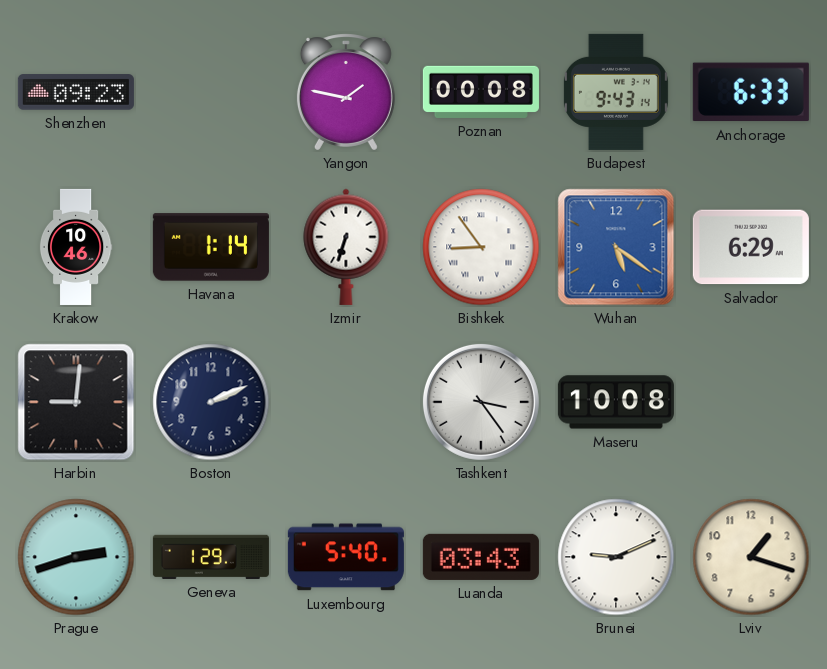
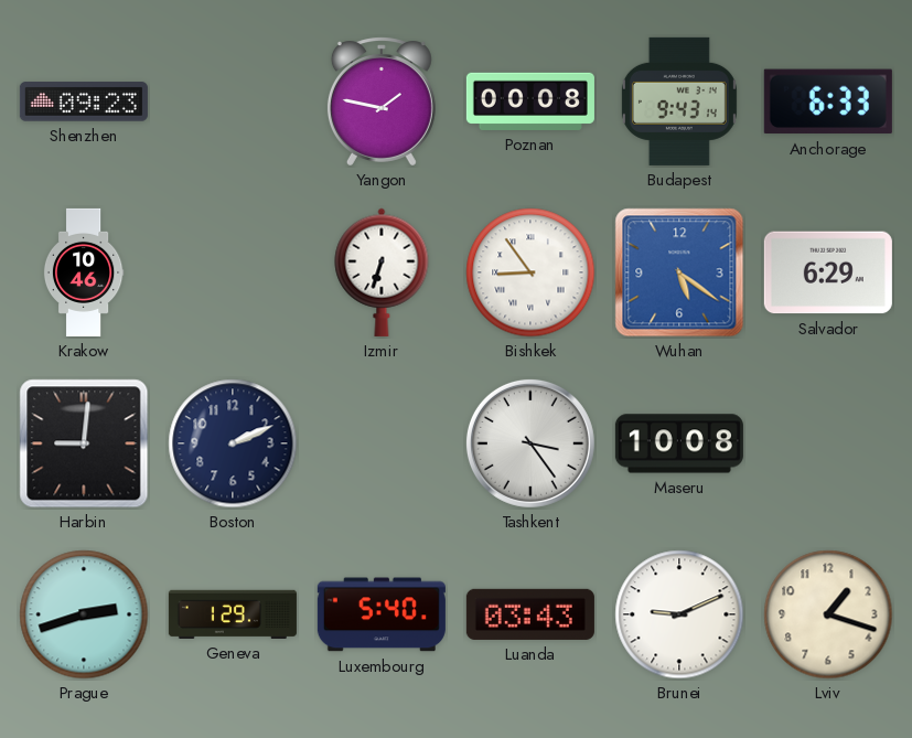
Havana: 1:14 -> none (211, 247)
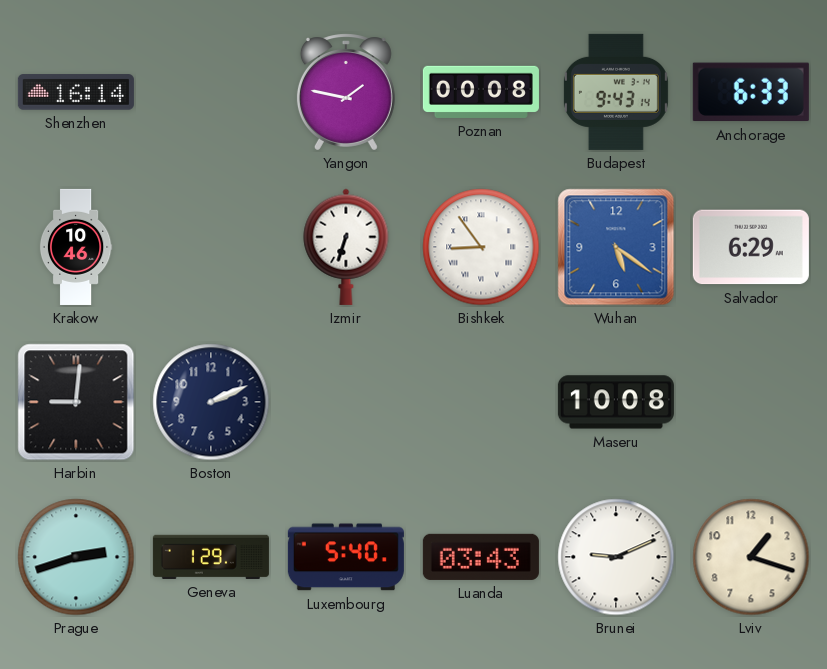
Shenzhen: 09:23 -> 16:14 (76, 92)
Tashkent: 3:24 -> none (530, 443)
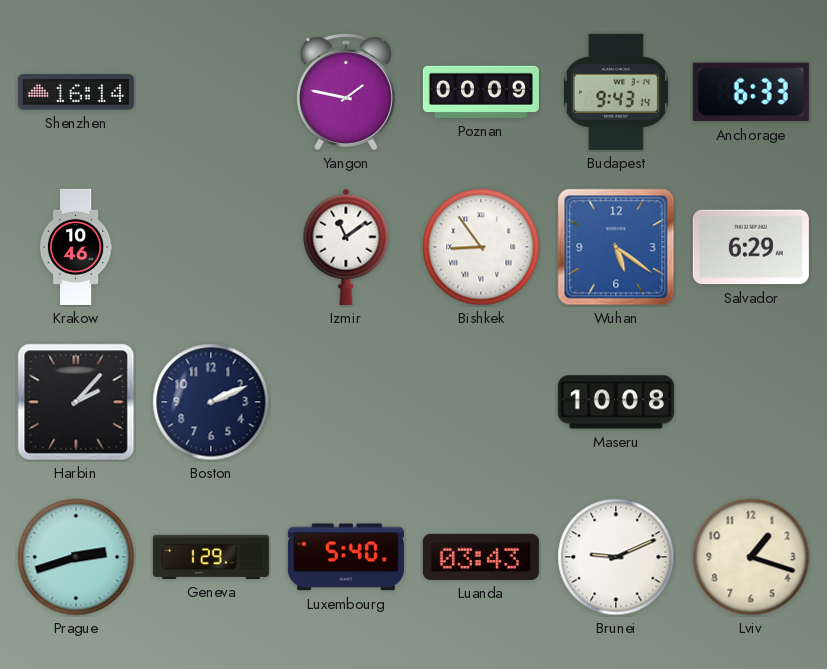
Poznan: 00:08 -> 00:09 (481, 92)
Izmir: 6:33 -> 11:09 (346, 247)
Harbin: 9:01 -> 2:07 (76, 402)
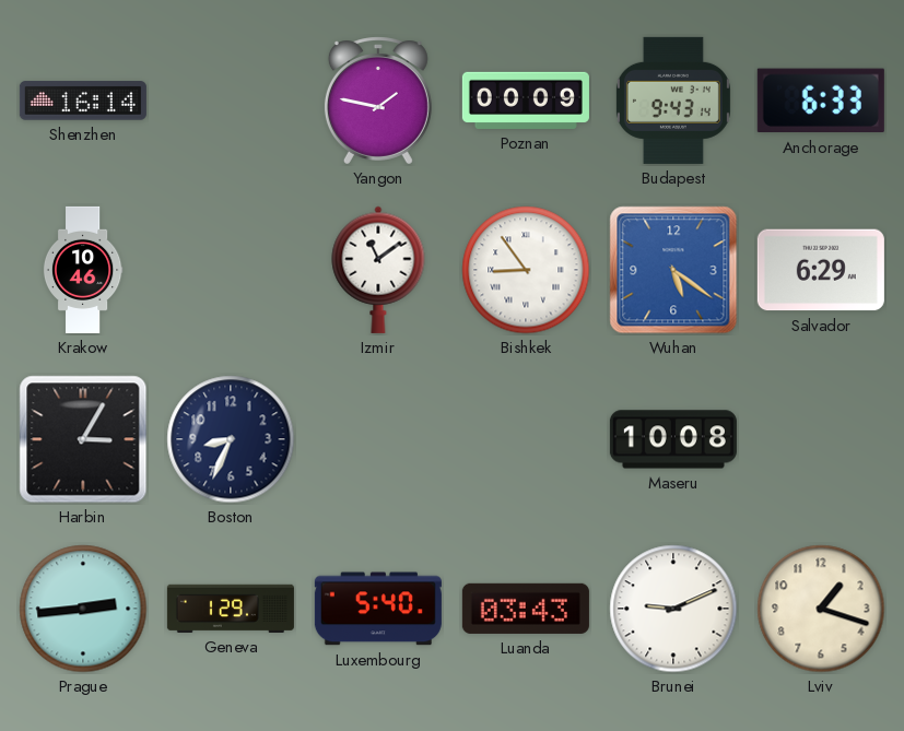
Harbin: 2:07 -> 3:05 (83, 439)
Boston: 2:11 -> 8:34 (231, 439)
Prague: 2:42 -> 2:44 (83, 609)
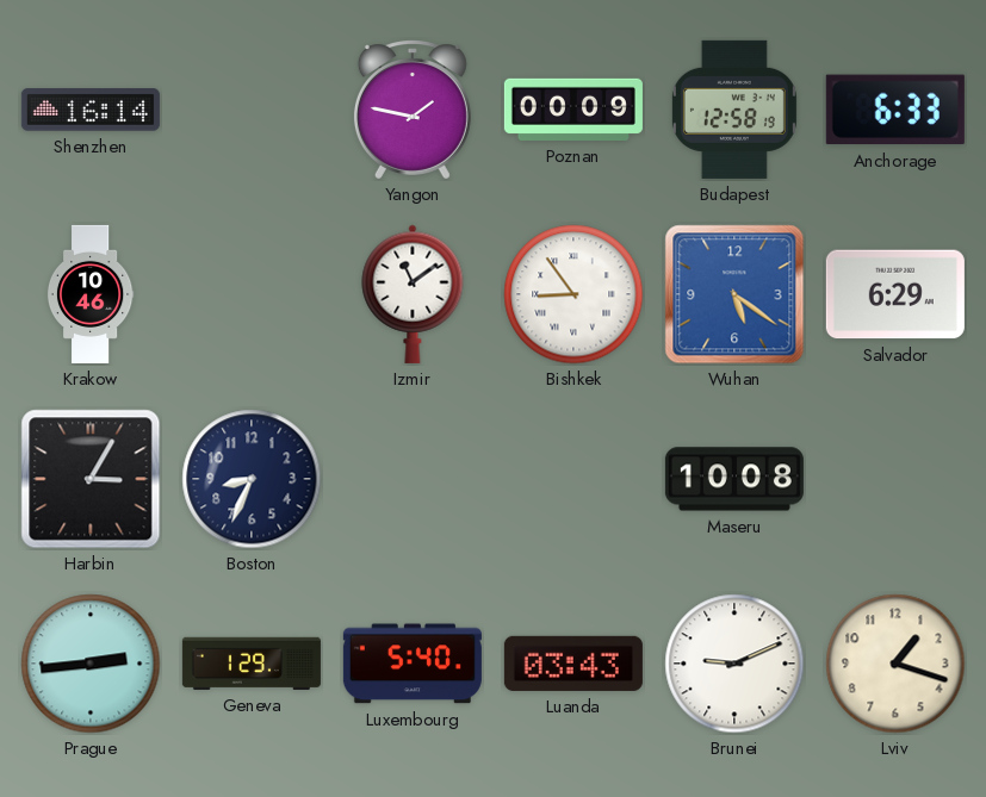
Budapest: 9:43 -> 12:58 (734, 110)
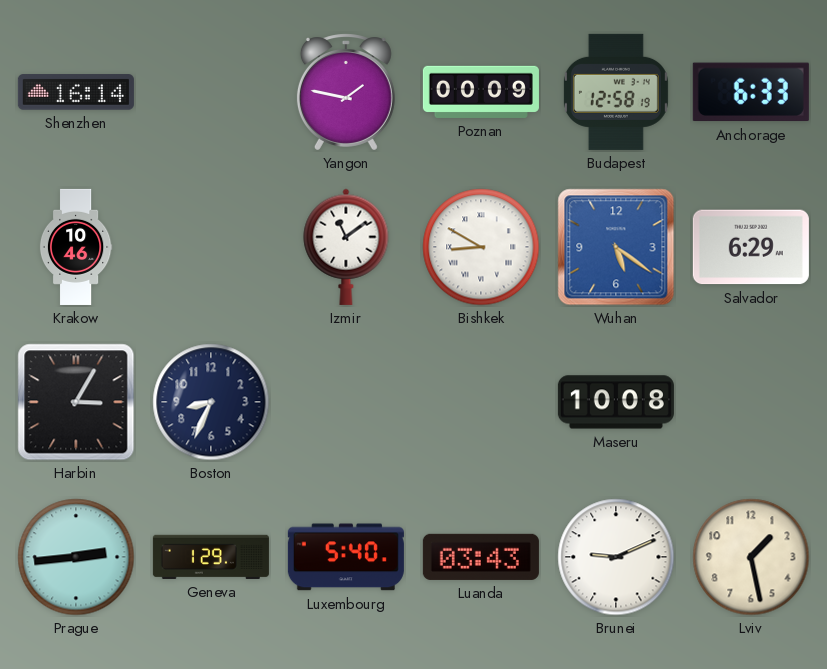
Bishkek: 8:54 -> 8:50 (481, 247)
Lviv: 1:18 -> 1:28 (751, 557)
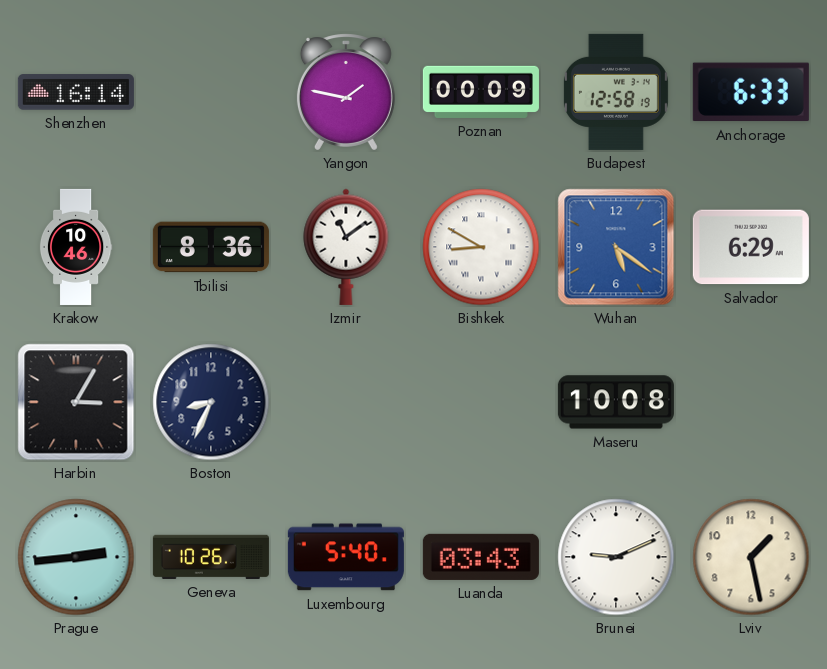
Tbilisi: none -> 8:36 (211, 247)
Geneva: 1:29 -> 10:26 (211, 557)
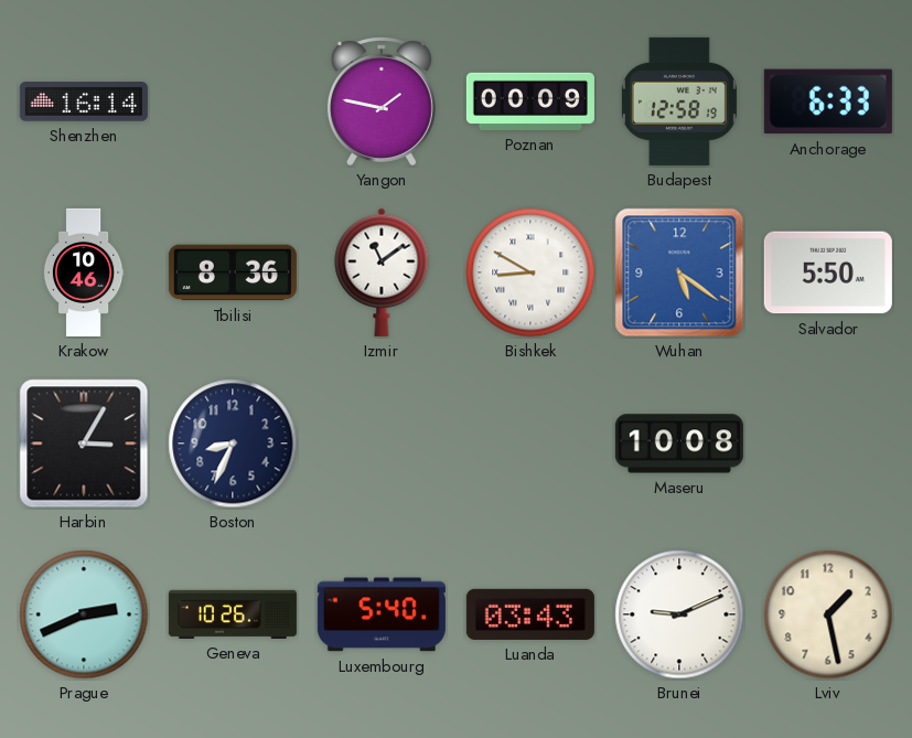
Salvador: 6:29 -> 5:50 (828, 272)
Prague: 2:44 -> 2:41 (84, 614)
